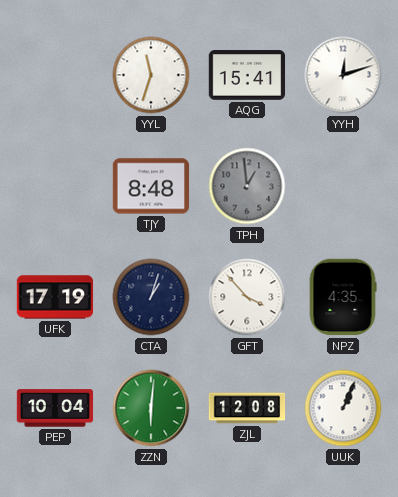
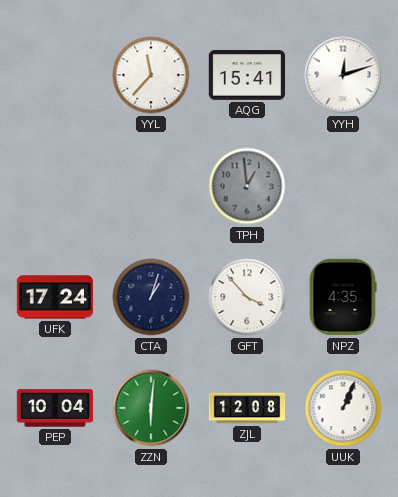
YYL: 11:33 -> 11:37 (151, 75)
TJY: 8:48 -> none (151, 186)
UFK: 17:19 -> 17:24 (55, 297)
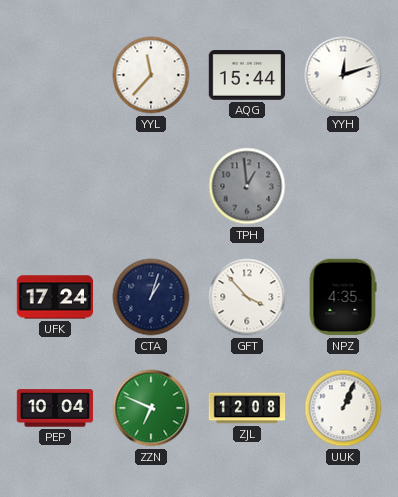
AQG: 15:41 -> 15:44 (247, 75)
ZZN: 6:01 -> 6:49 (151, 408)
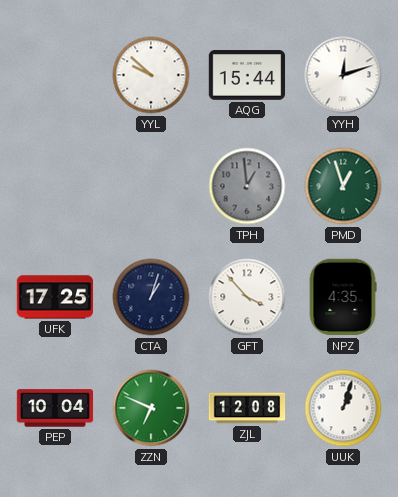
YYL: 11:37 -> 9:52 (151, 75)
PMD: none -> 12:57 (343, 186)
UFK: 17:24 -> 17:25 (55, 297)
UUK: 1:04 -> 1:03 (343, 408)
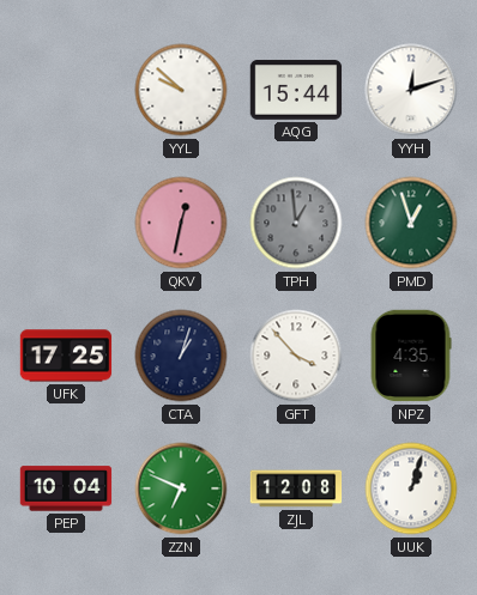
QKV: none -> 12:32 (181, 223)
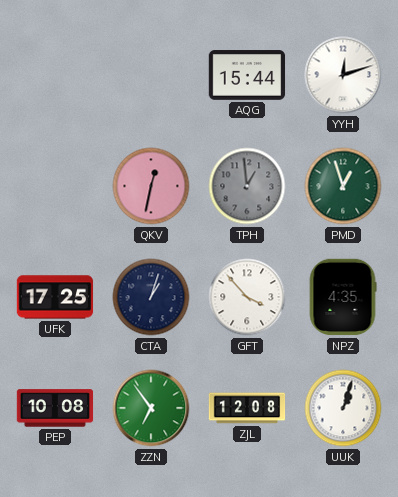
YYL: 9:52 -> none (181, 90)
PEP: 10:04 -> 10:08 (55, 408)
ZZN: 6:49 -> 6:54 (151, 408)
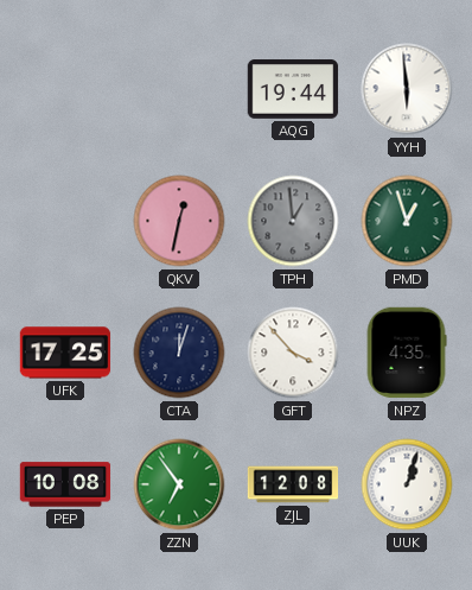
AQG: 15:44 -> 19:44 (293, 89)
YYH: 12:12 -> 5:59 (407, 89)
CTA: 1:03 -> 12:03 (179, 353)
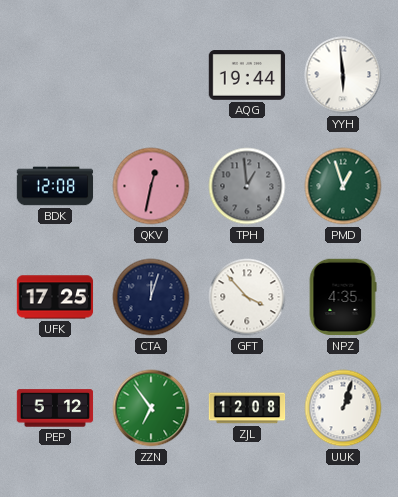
BDK: none -> 12:08 (55, 186)
PEP: 10:08 -> 5:12 (55, 408)
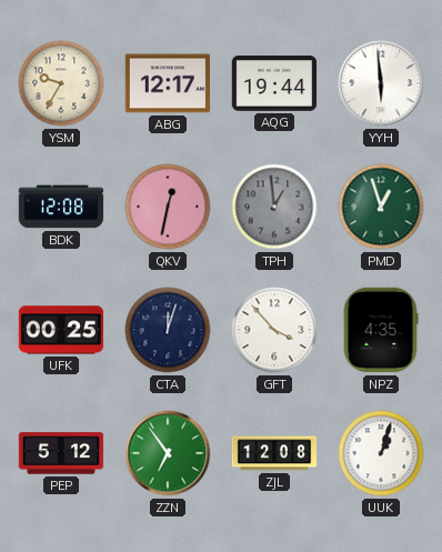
YSM: none -> 9:35 (61, 83)
ABG: none -> 12:17 (168, 83)
UFK: 17:25 -> 00:25 (61, 330)
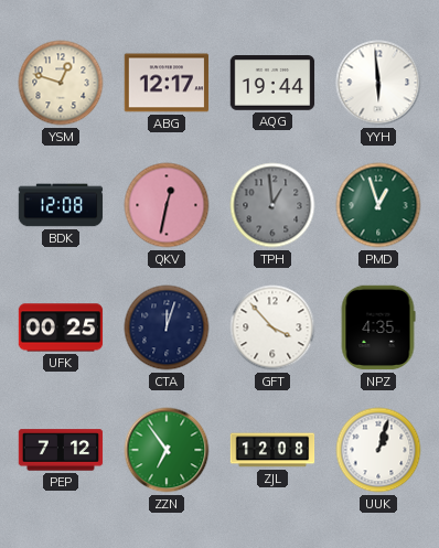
YSM: 9:35 -> 12:48 (61, 83)
PEP: 5:12 -> 7:12 (61, 450)
